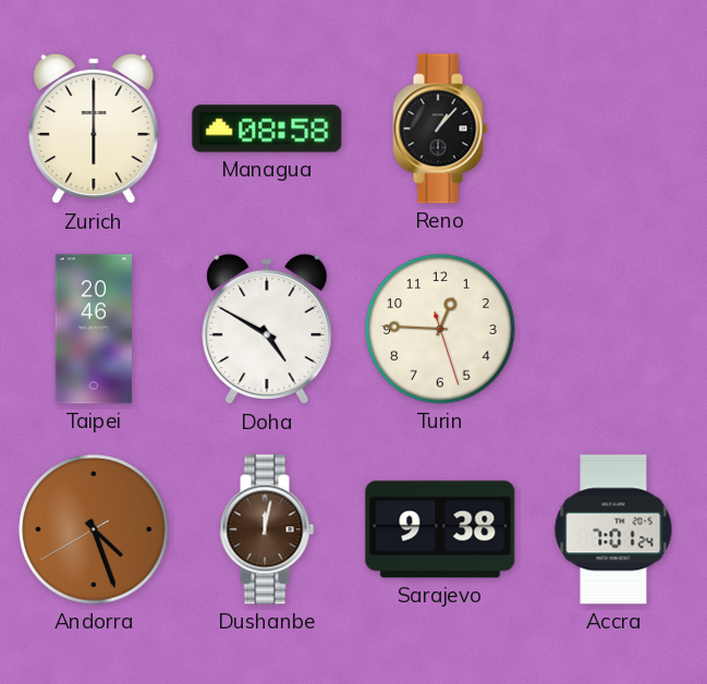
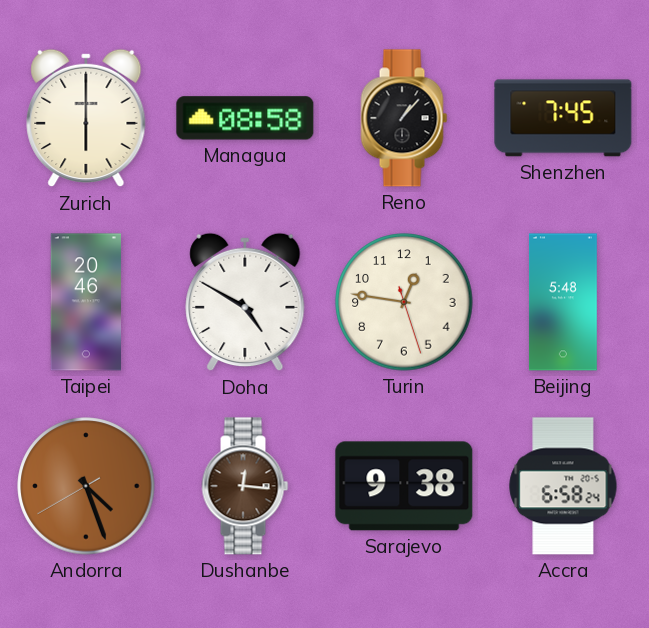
Shenzhen: none -> 7:45 (563, 118)
Turin: 12:45 -> 12:46 (404, 302)
Beijing: none -> 5:48 (563, 302)
Dushanbe: 12:02 -> 12:16 (245, 486)
Accra: 7:01 -> 6:58 (563, 486)
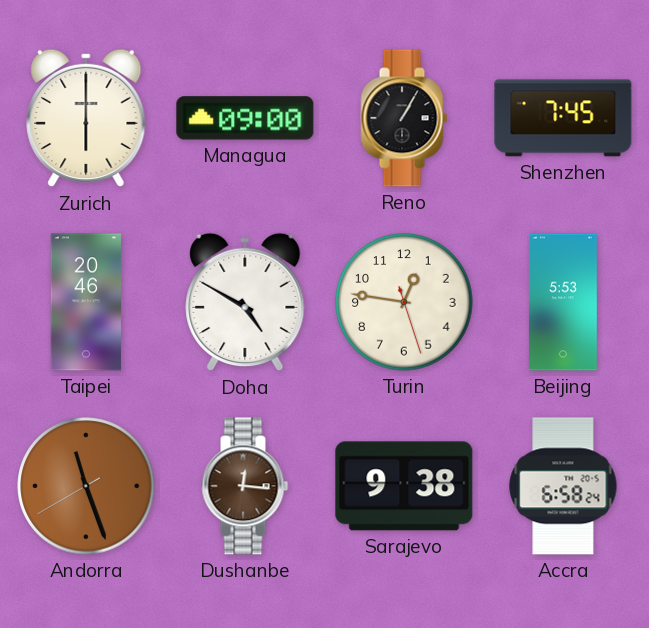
Managua: 08:58 -> 09:00 (245, 118)
Reno: 1:07 -> 1:05 (404, 118)
Beijing: 5:48 -> 5:53 (563, 302)
Andorra: 4:26 -> 11:26 (86, 486)
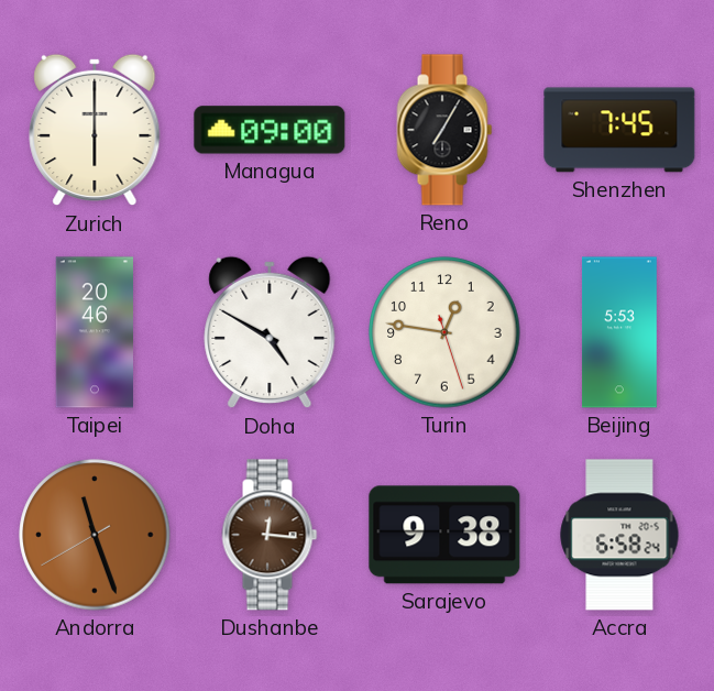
Reno: 1:05 -> 7:05 (444, 130)
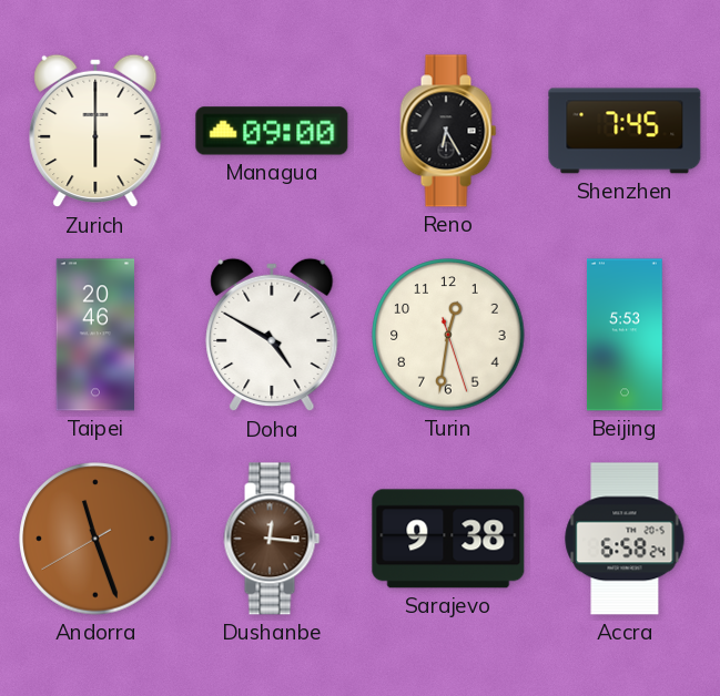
Reno: 7:05 -> 6:25 (448, 131)
Turin: 12:46 -> 12:31 (448, 335)
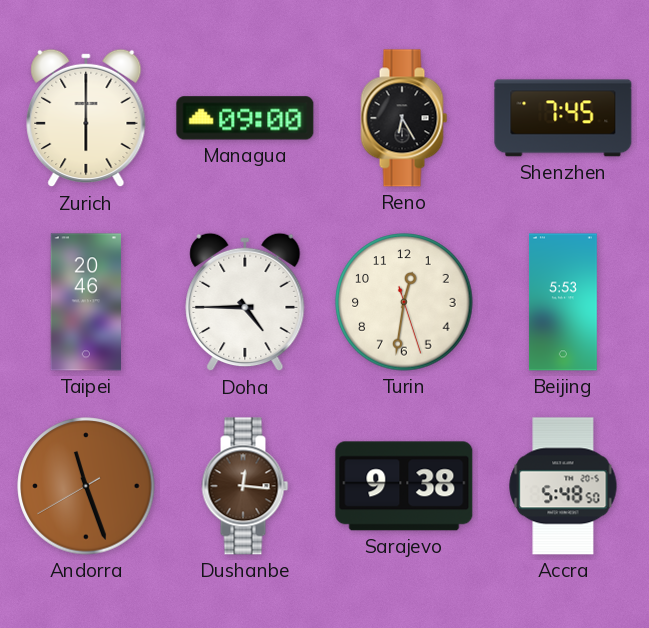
Doha: 4:50 -> 4:45 (245, 302)
Accra: 6:58 -> 5:48 (563, 486)
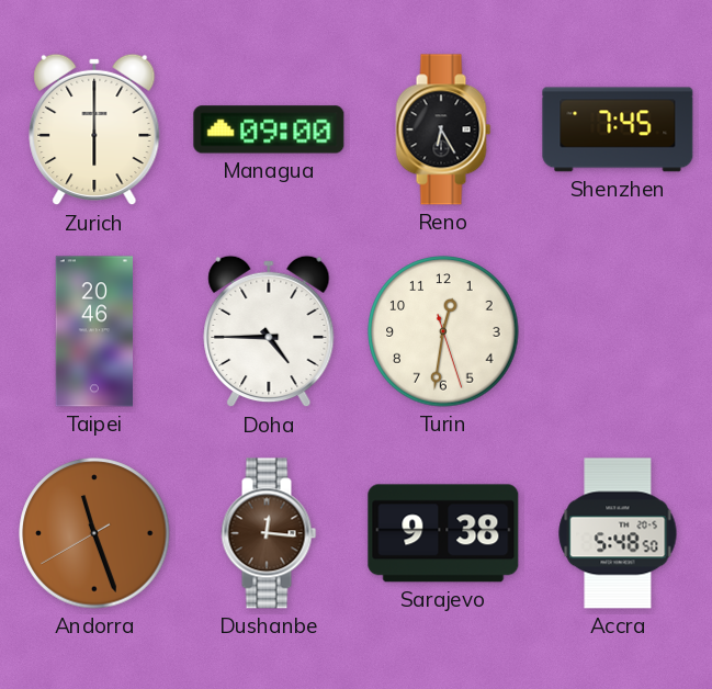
Beijing: 5:53 -> none (563, 302)
